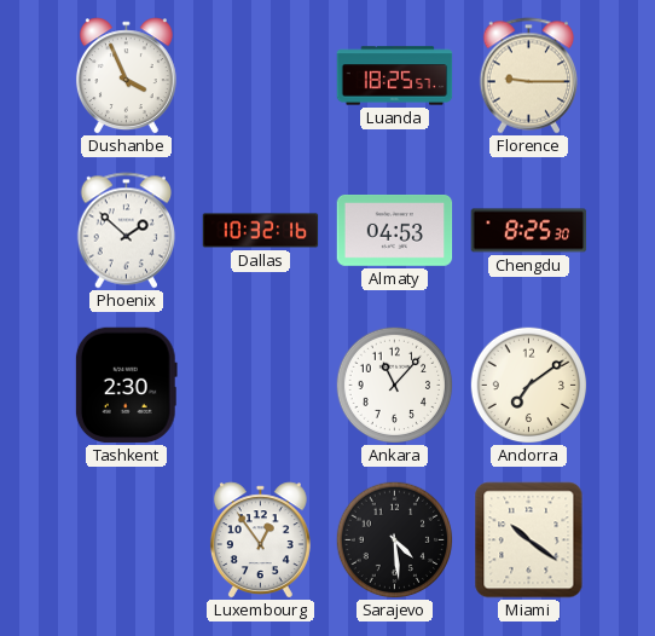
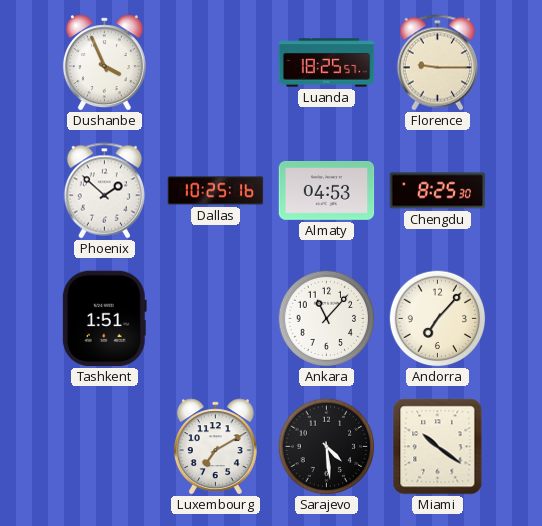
Dallas: 10:32 -> 10:25 (216, 191)
Tashkent: 2:30 -> 1:51 (104, 319)
Andorra: 7:09 -> 7:07 (437, 318)
Luxembourg: 12:54 -> 7:10 (215, 447)
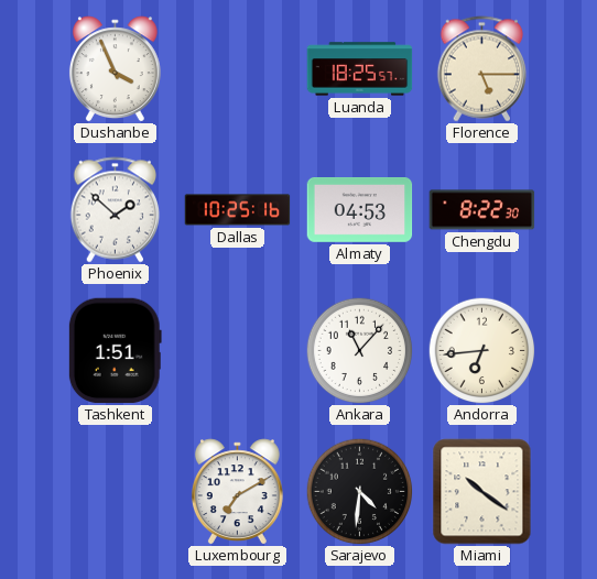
Florence: 9:15 -> 5:15 (482, 69)
Chengdu: 8:25 -> 8:22 (482, 210)
Andorra: 7:07 -> 6:44 (481, 350)
Sarajevo: 4:29 -> 4:31 (359, 491)
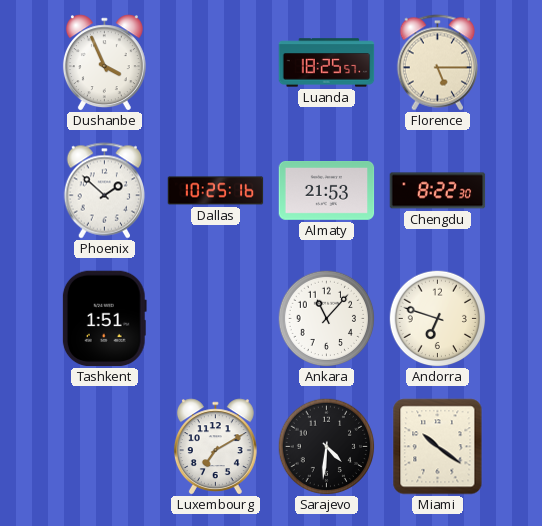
Almaty: 04:53 -> 21:53 (327, 191)
Andorra: 6:44 -> 6:48 (437, 318)
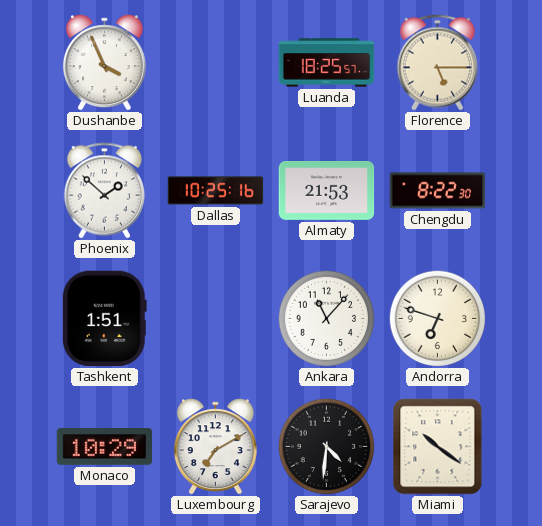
Monaco: none -> 10:29 (105, 447)
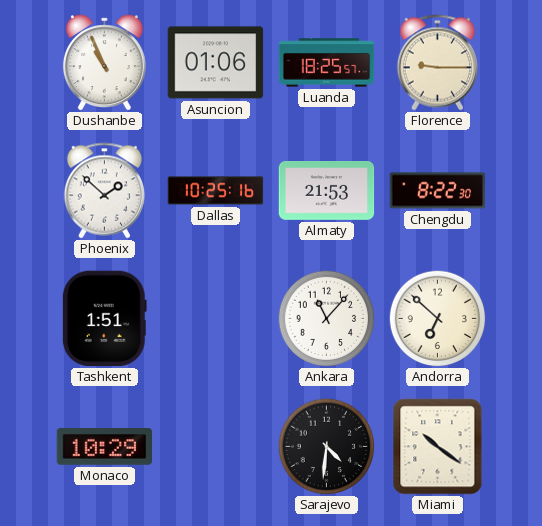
Dushanbe: 3:56 -> 10:56 (104, 63)
Asuncion: none -> 01:06 (216, 63)
Florence: 5:15 -> 9:15 (438, 63)
Andorra: 6:48 -> 6:52 (437, 318)
Luxembourg: 7:10 -> none (215, 447)
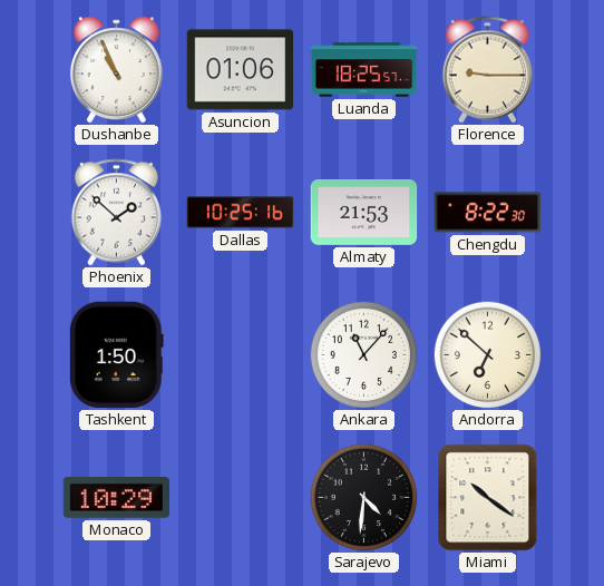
Tashkent: 1:51 -> 1:50 (116, 355)
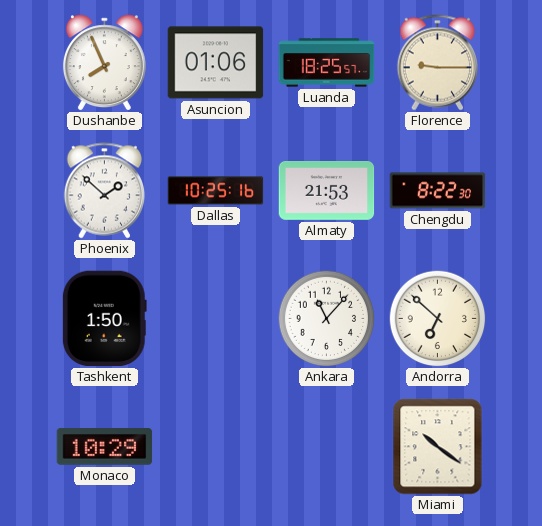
Dushanbe: 10:56 -> 7:56 (104, 63)
Sarajevo: 4:31 -> none (363, 497)
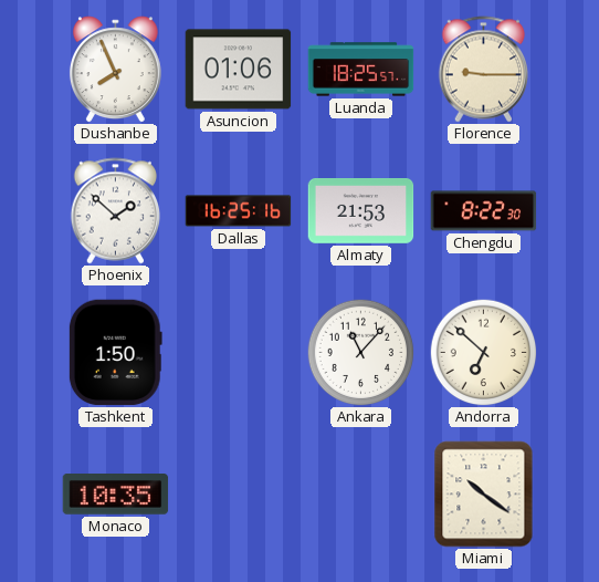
Dallas: 10:25 -> 16:25 (239, 211)
Monaco: 10:29 -> 10:35 (116, 495)
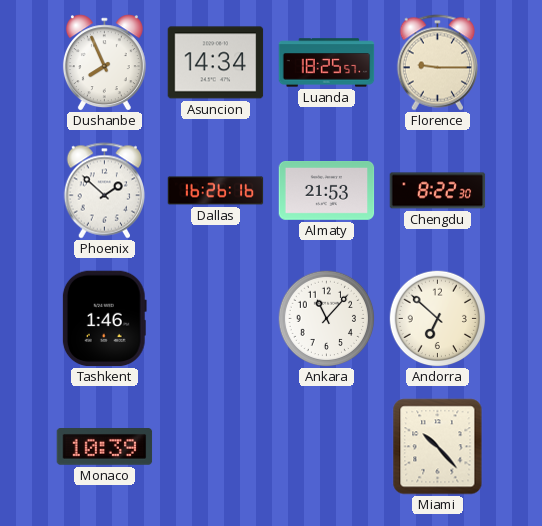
Asuncion: 01:06 -> 14:34 (216, 63)
Dallas: 16:25 -> 16:26 (216, 191)
Tashkent: 1:50 -> 1:46 (104, 319)
Monaco: 10:35 -> 10:39 (105, 447)
Miami: 10:21 -> 10:23 (438, 447)
